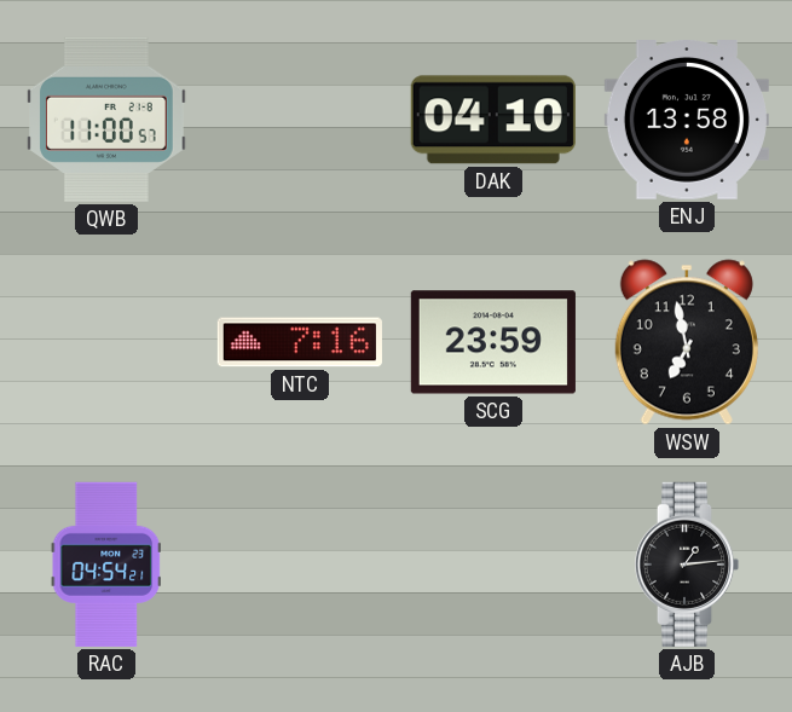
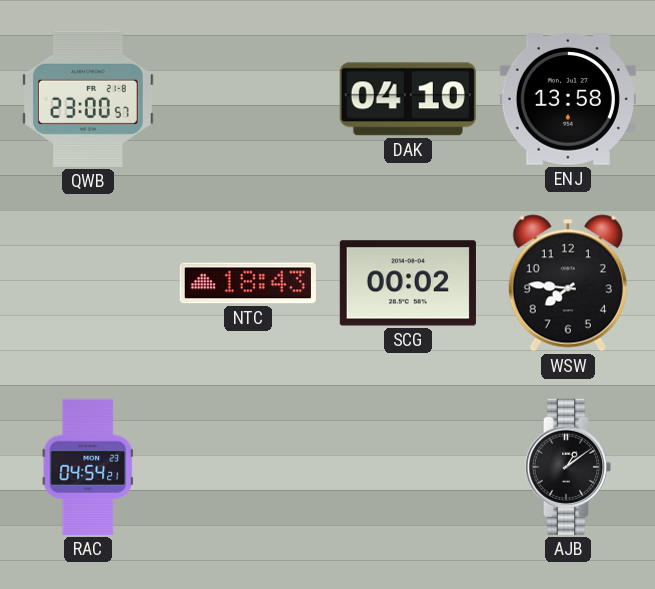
QWB: 11:00 -> 23:00 (89, 99)
NTC: 7:16 -> 18:43 (248, 283)
SCG: 23:59 -> 00:02 (408, 283)
WSW: 6:58 -> 7:46 (568, 283)
AJB: 1:14 -> 1:09 (568, 467)
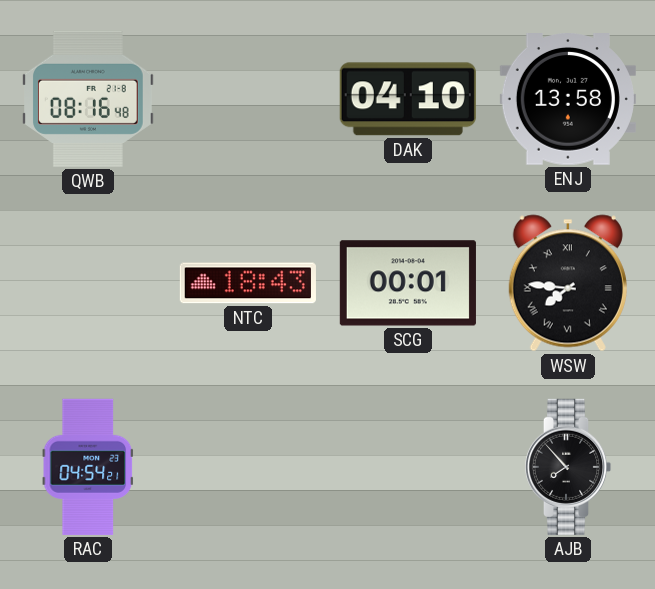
QWB: 23:00 -> 08:16 (89, 99)
SCG: 00:02 -> 00:01 (408, 283)
WSW numerals: Arabic -> Roman (568, 283)
AJB: 1:09 -> 7:53 (568, 467)
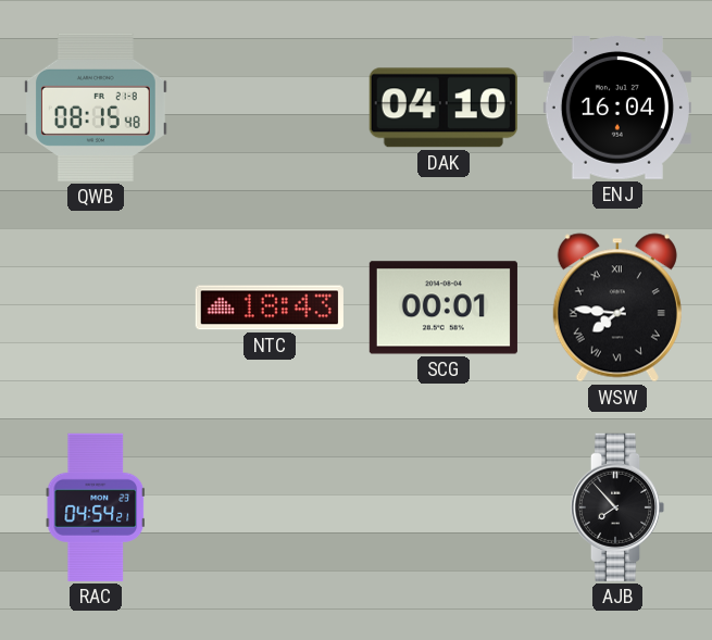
QWB: 08:16 -> 08:15 (97, 108)
ENJ: 13:58 -> 16:04 (617, 109)
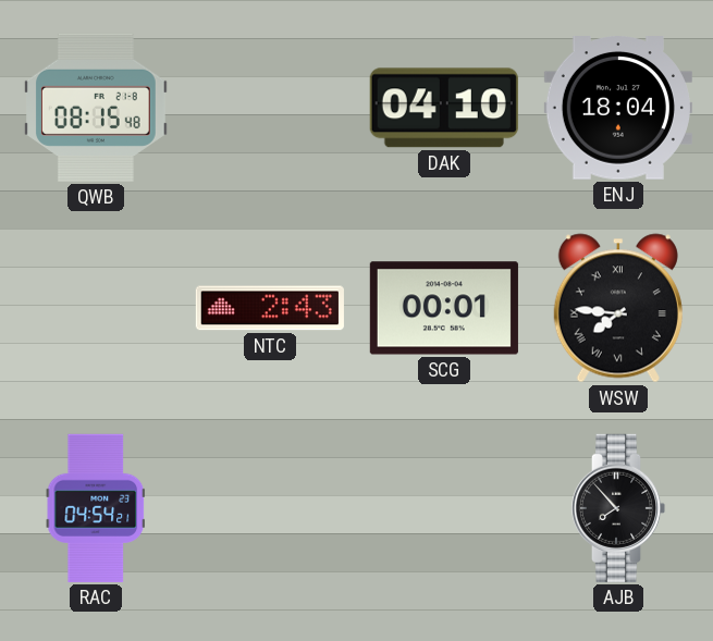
ENJ: 16:04 -> 18:04 (618, 109)
NTC: 18:43 -> 2:43 (270, 308)
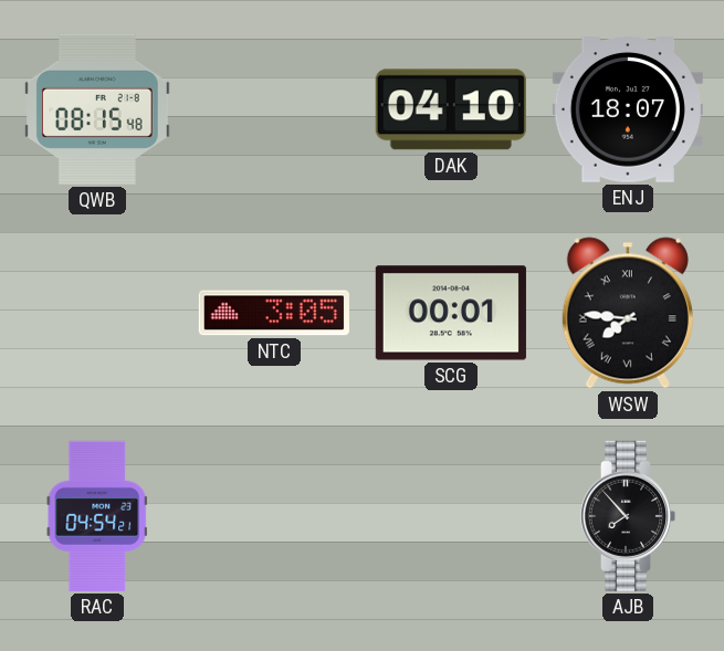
ENJ: 18:04 -> 18:07 (628, 111)
NTC: 2:43 -> 3:05 (274, 313)
